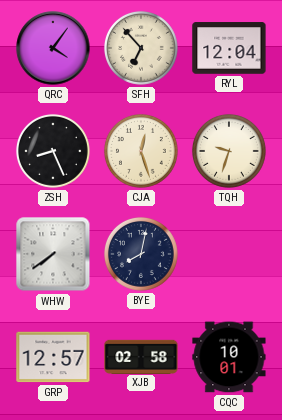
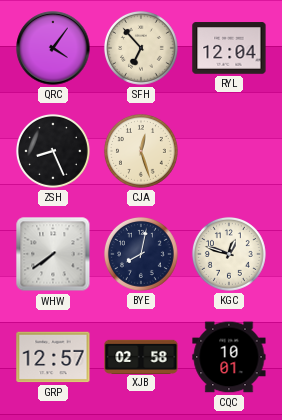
TQH: 9:33 -> none (229, 151)
KGC: none -> 12:48 (229, 254)
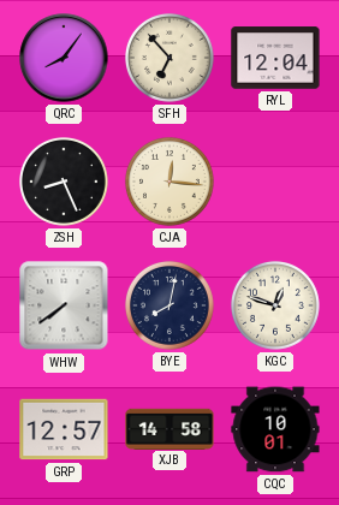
QRC: 4:06 -> 8:06 (64, 58)
CJA: 12:27 -> 12:16 (169, 182)
XJB: 02:58 -> 14:58 (169, 428)
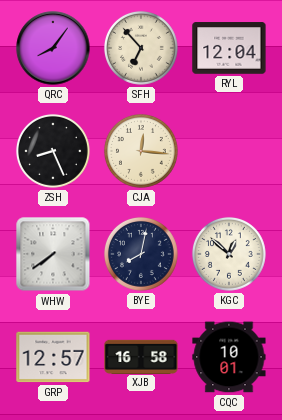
KGC: 12:48 -> 12:52 (229, 254)
XJB: 14:58 -> 16:58 (141, 356)
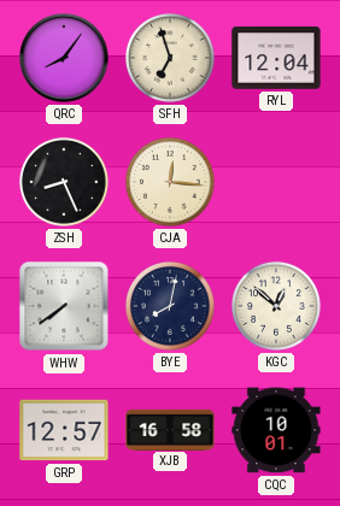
SFH: 6:53 -> 6:57 (170, 58)
